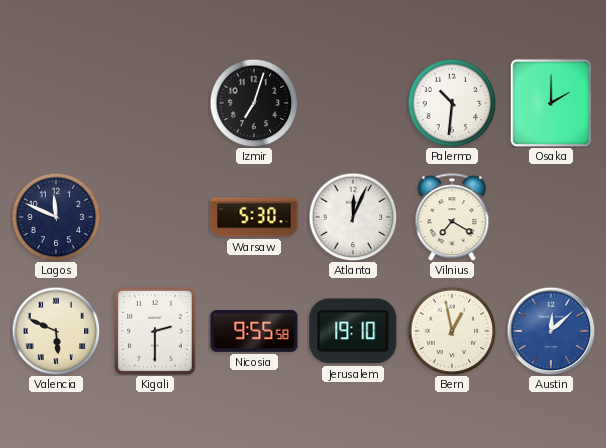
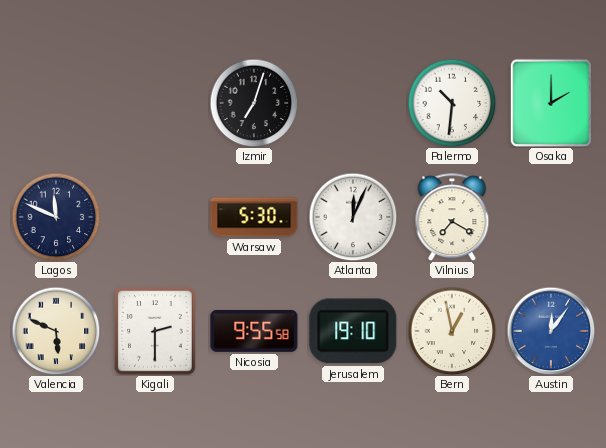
Austin: 12:08 -> 12:06 (551, 331)
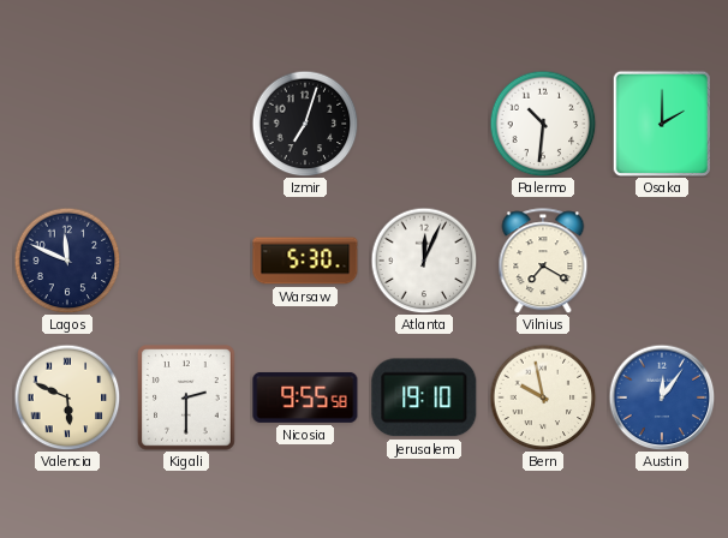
Bern: 12:58 -> 9:58 (543, 397)
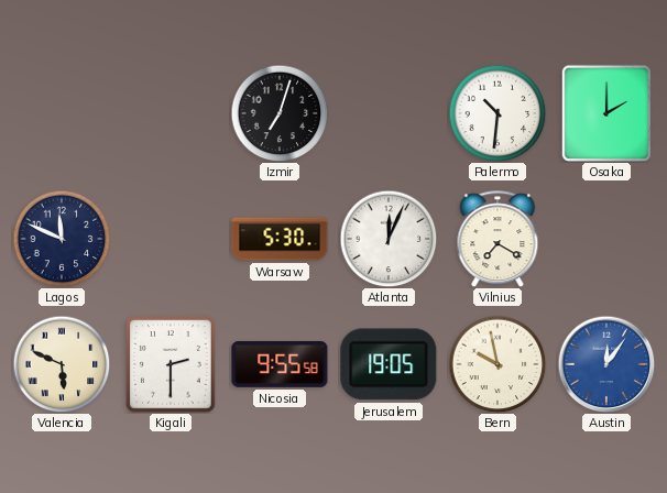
Jerusalem: 19:10 -> 19:05 (389, 364)
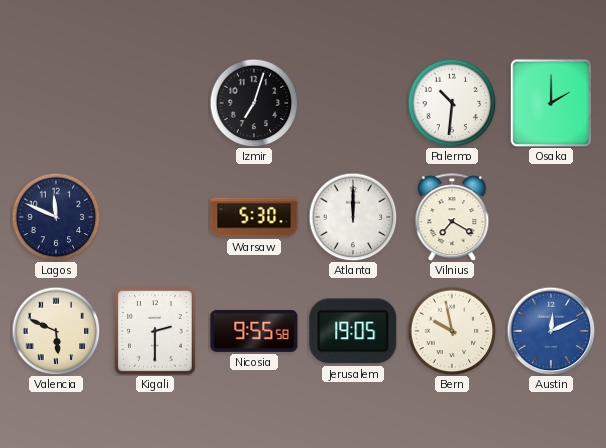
Atlanta: 12:04 -> 12:00 (353, 217)
Austin: 12:06 -> 12:11 (551, 331)
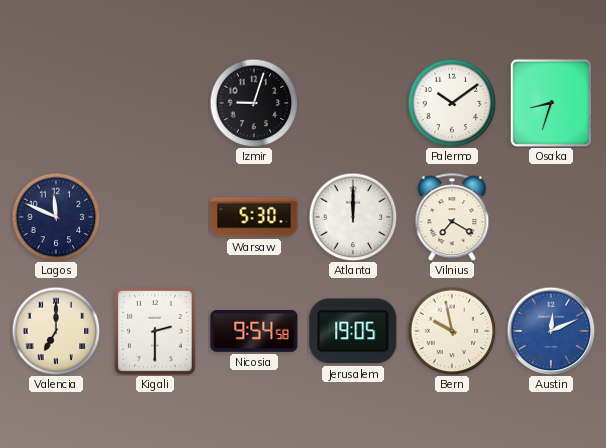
Izmir: 7:03 -> 9:03 (254, 103)
Palermo: 10:31 -> 10:09 (452, 103)
Osaka: 2:00 -> 8:33 (550, 103)
Valencia: 5:49 -> 7:00 (56, 331)
Nicosia: 9:55 -> 9:54 (254, 331)
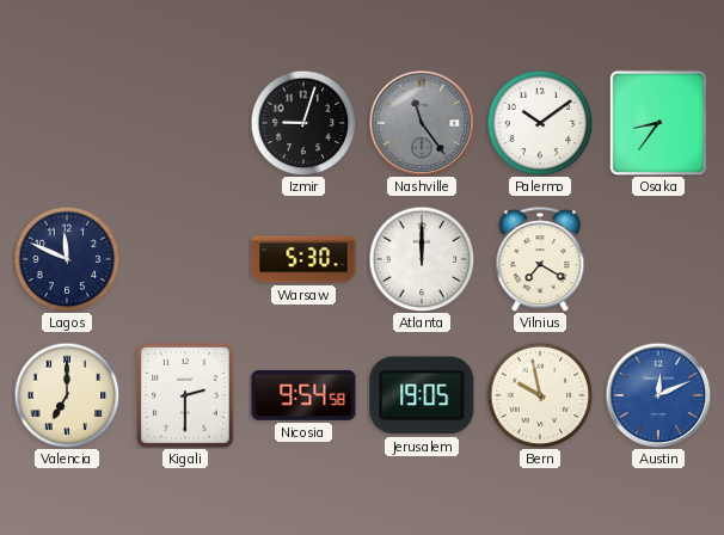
Nashville: none -> 11:24 (422, 123)
Osaka: 8:33 -> 8:36 (657, 123)
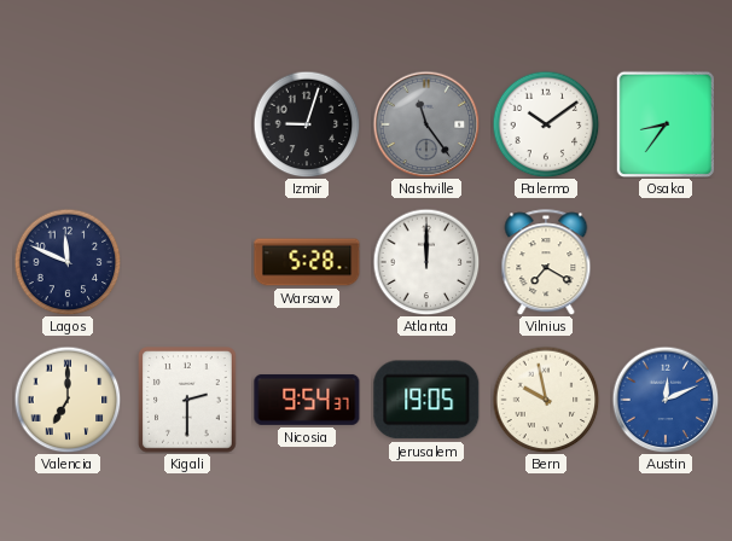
Warsaw: 5:30 -> 5:28 (307, 262)
Nicosia: 9:54:58 -> 9:54:37 (307, 400)
